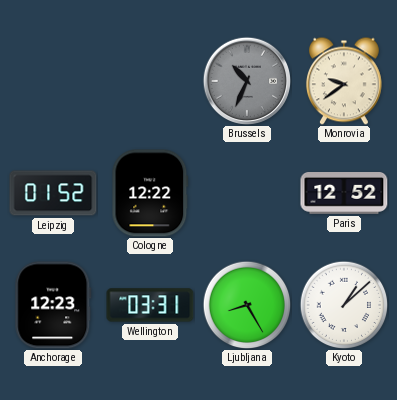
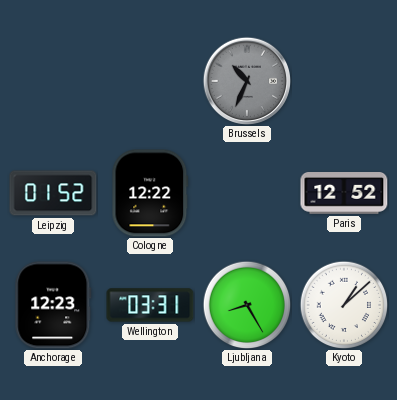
Monrovia: 9:39 -> none (344, 81)
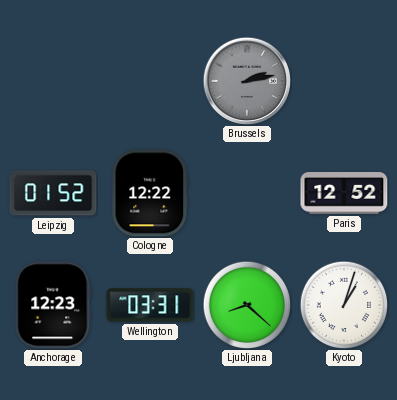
Brussels: 10:34 -> 2:13 (246, 80)
Ljubljana: 8:25 -> 8:22 (247, 305)
Kyoto: 1:08 -> 1:03 (344, 305)
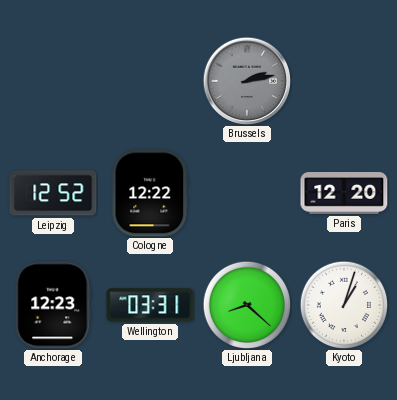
Leipzig: 01:52 -> 12:52 (53, 193)
Paris: 12:52 -> 12:20 (344, 194)
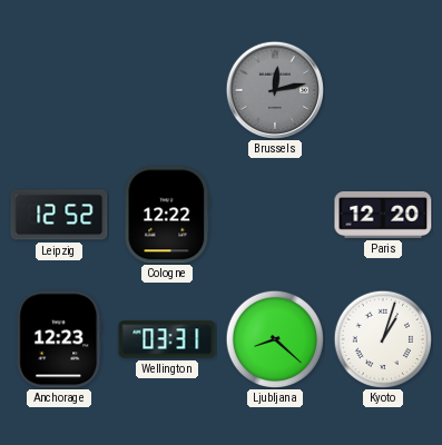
Brussels: 2:13 -> 12:13 (274, 89)
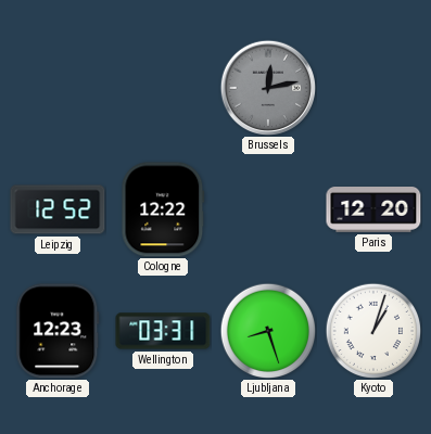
Ljubljana: 8:22 -> 8:27 (268, 331)
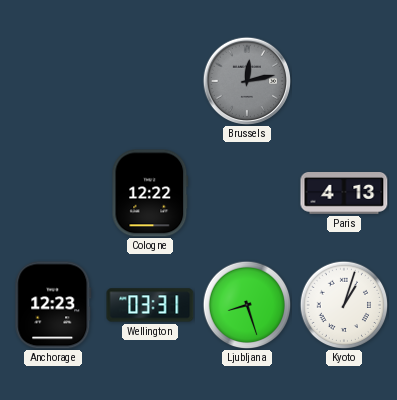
Leipzig: 12:52 -> none (58, 209)
Paris: 12:20 -> 4:13 (344, 194)
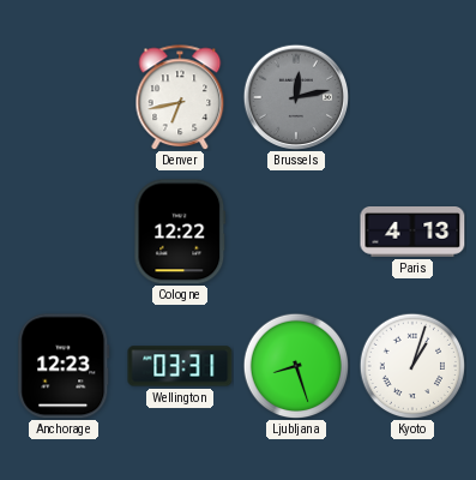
Denver: none -> 6:43 (180, 97)
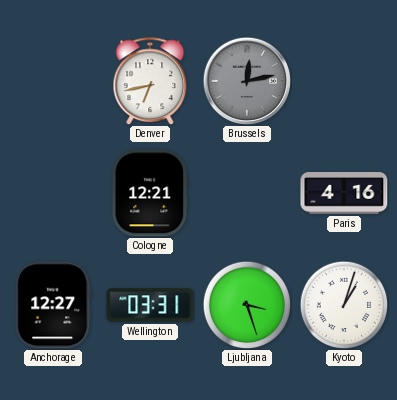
Cologne: 12:22 -> 12:21 (150, 193)
Paris: 4:13 -> 4:16 (344, 194)
Anchorage: 12:23 -> 12:27 (53, 305)
Ljubljana: 8:27 -> 3:27 (247, 305)
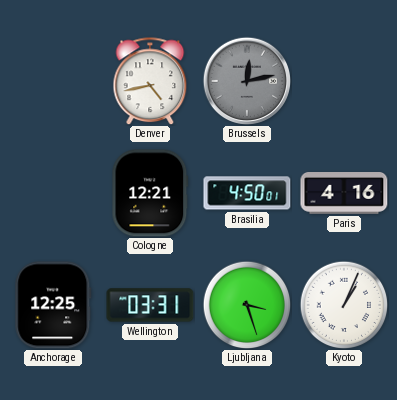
Denver: 6:43 -> 4:43 (150, 81)
Brasilia: none -> 4:50 (247, 193)
Anchorage: 12:27 -> 12:25 (53, 305)
Kyoto: 1:03 -> 1:04 (344, 305)
